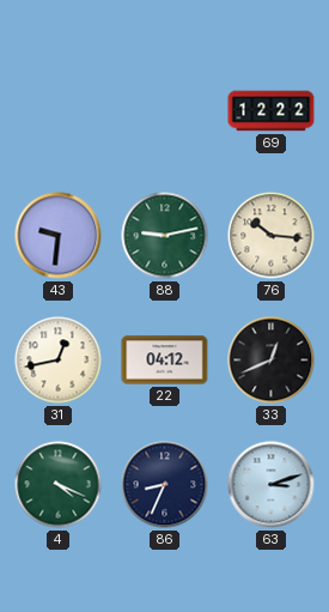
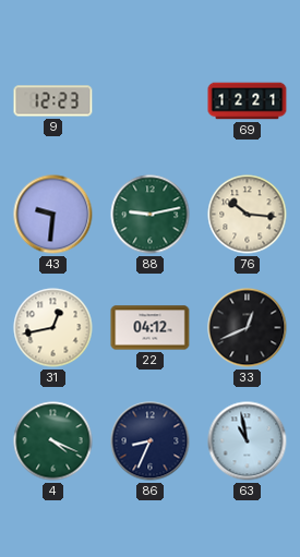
9: none -> 12:23 (53, 101)
69: 12:22 -> 12:21 (248, 101)
63: 3:12 -> 10:58 (248, 441)
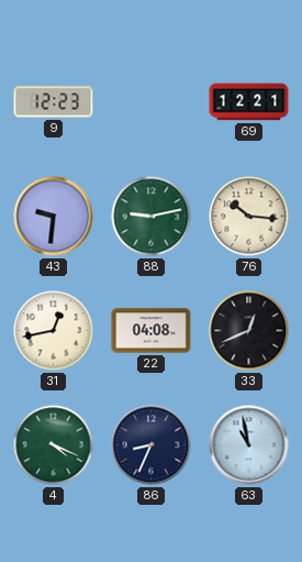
22: 04:12 -> 04:08 (152, 331)
